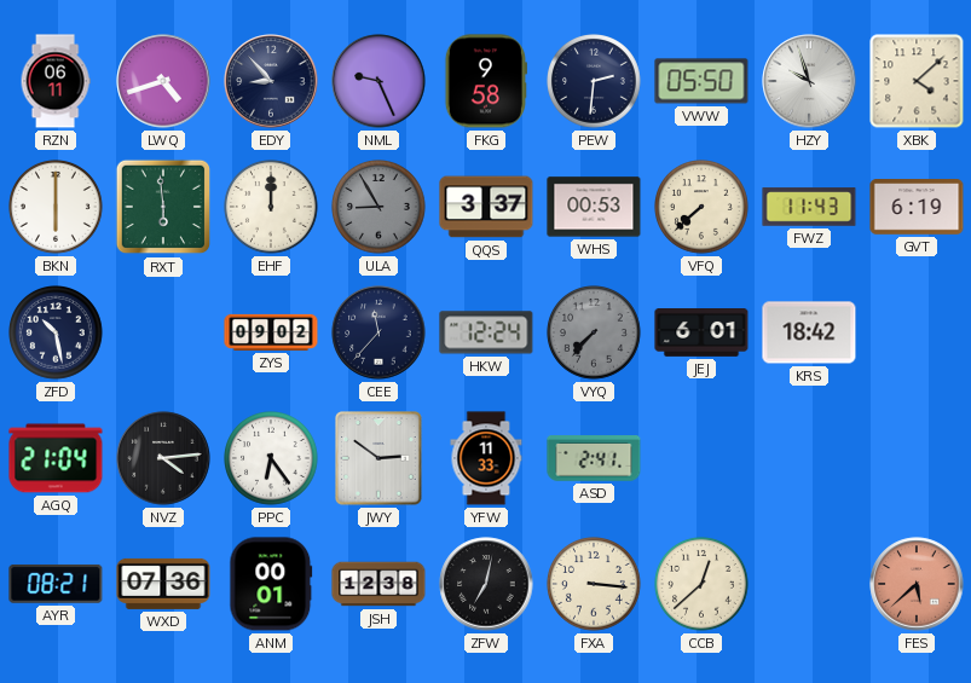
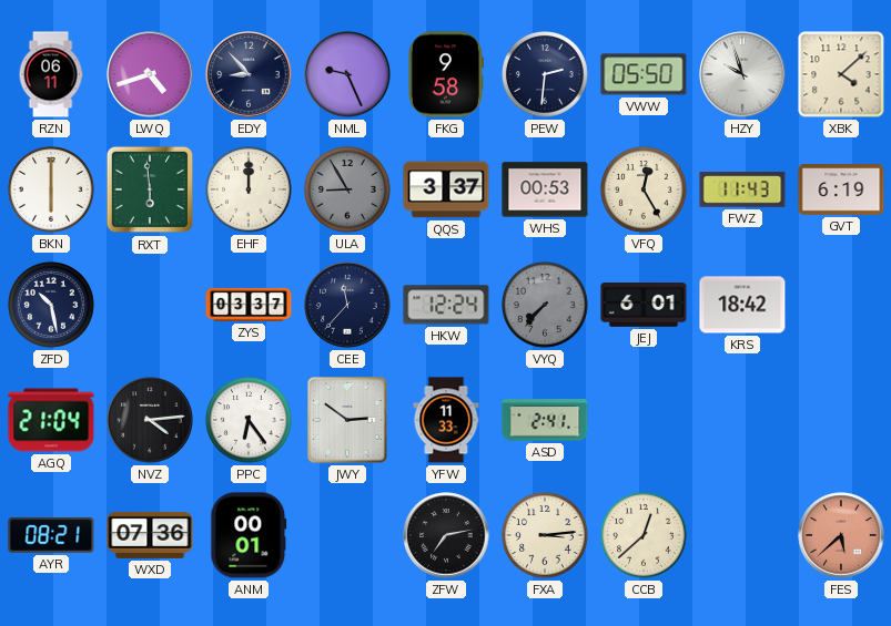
VFQ: 7:38 -> 12:25 (645, 191)
ZYS: 09:02 -> 03:37 (249, 305)
JSH: 12:38 -> none (378, 584)
ZFW: 7:02 -> 7:13 (446, 535)
FXA: 3:16 -> 3:14 (546, 536)
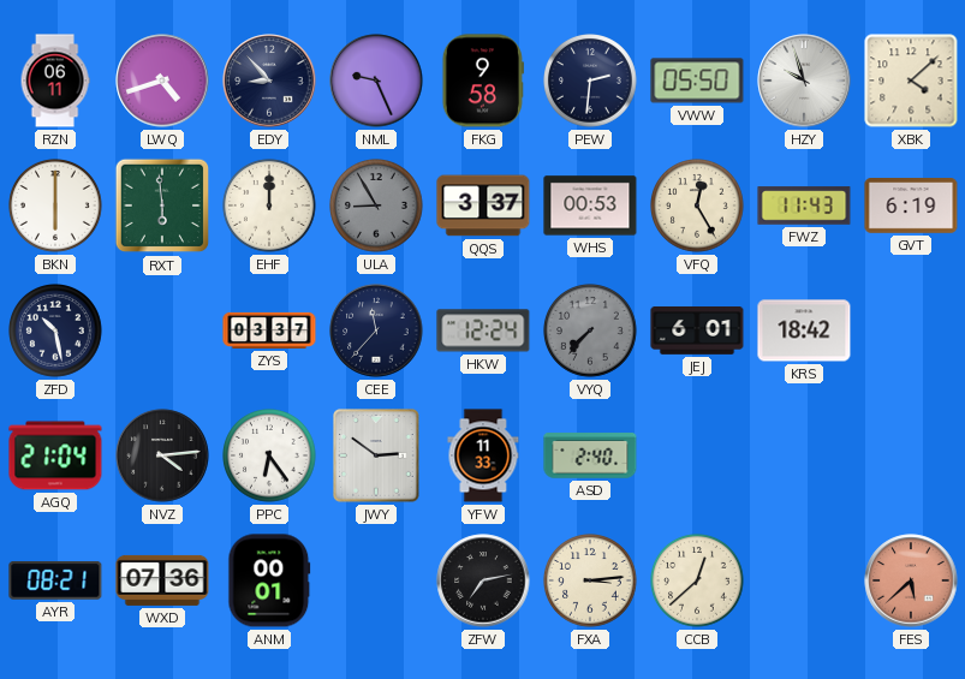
ASD: 2:41 -> 2:40 (590, 455)
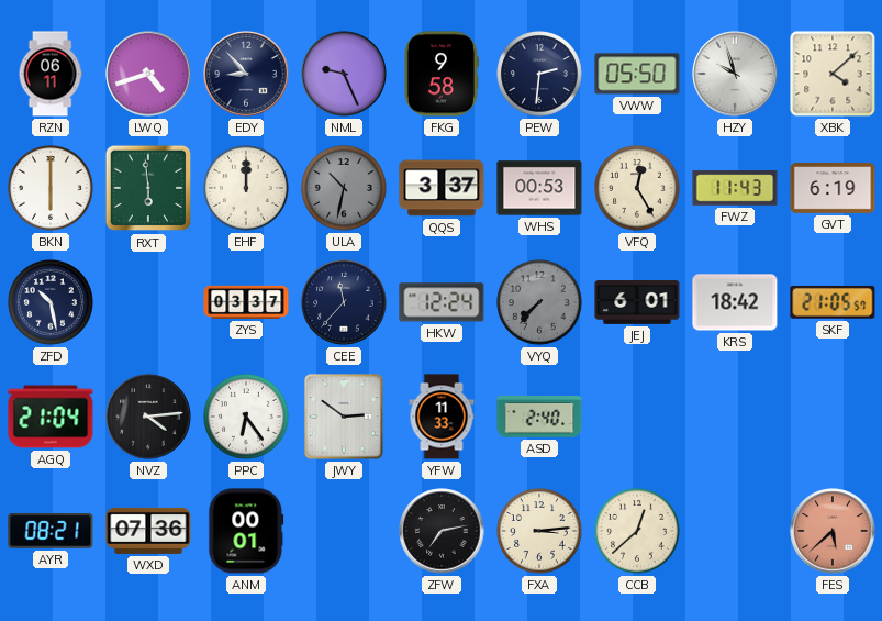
ULA: 8:55 -> 10:32 (345, 189)
SKF: none -> 21:05 (833, 302)
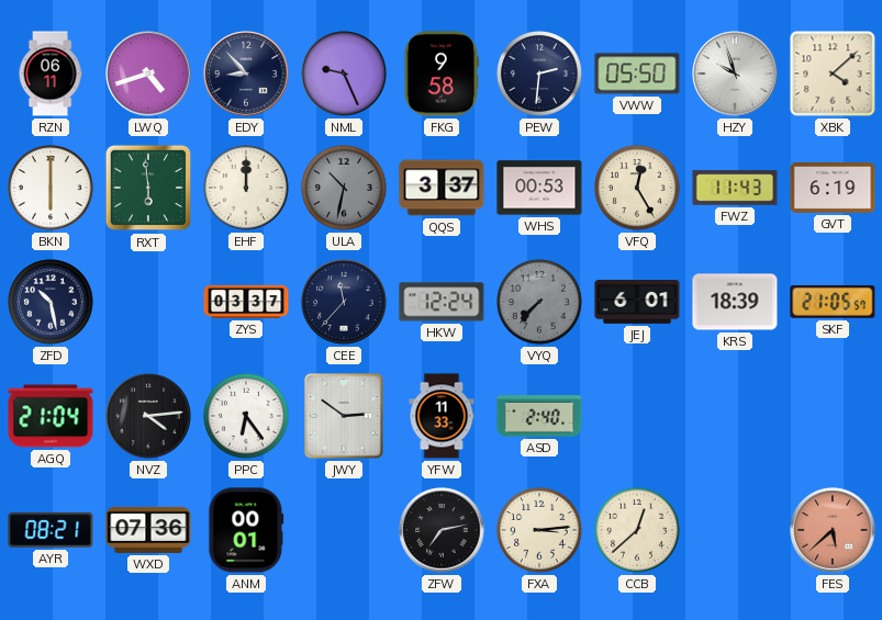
KRS: 18:42 -> 18:39 (735, 302)
